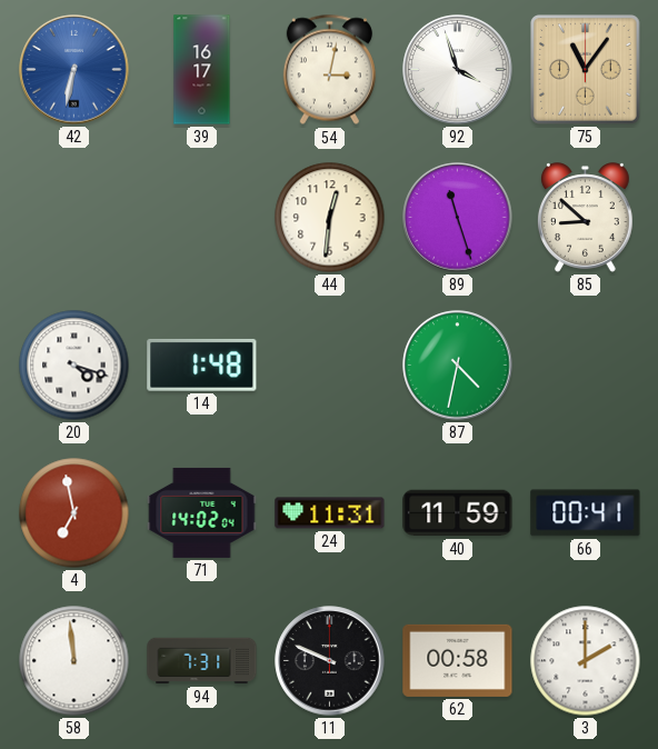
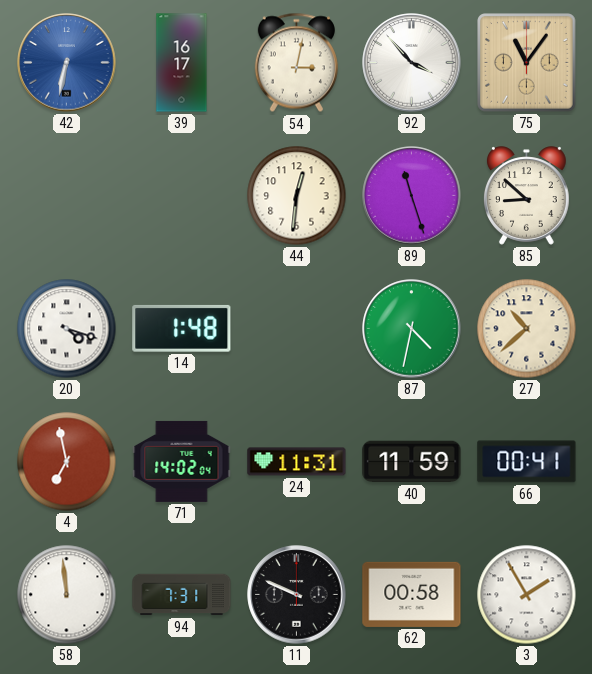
92: 3:57 -> 3:53 (412, 63)
27: none -> 10:38 (527, 329)
3: 2:00 -> 1:55 (527, 595)
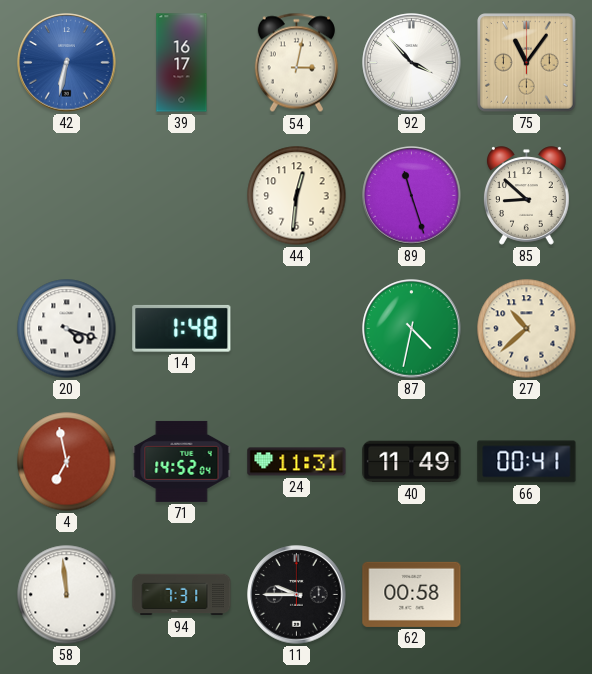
71: 14:02 -> 14:52 (182, 461)
40: 11:59 -> 11:49 (412, 462)
11: 9:49 -> 9:45 (297, 595)
3: 1:55 -> none (527, 595)
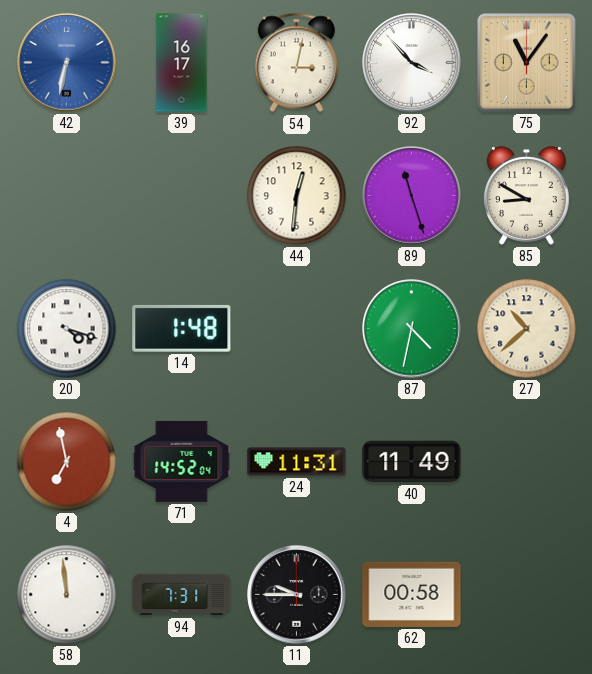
85: 8:52 -> 8:50 (526, 196)
66: 00:41 -> none (527, 462)
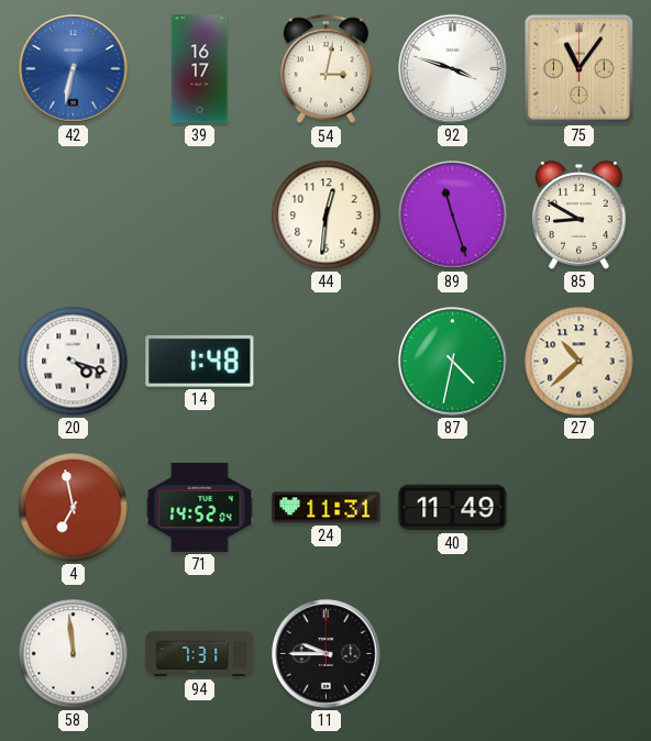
92: 3:53 -> 3:48 (453, 69)
62: 00:58 -> none (412, 594)
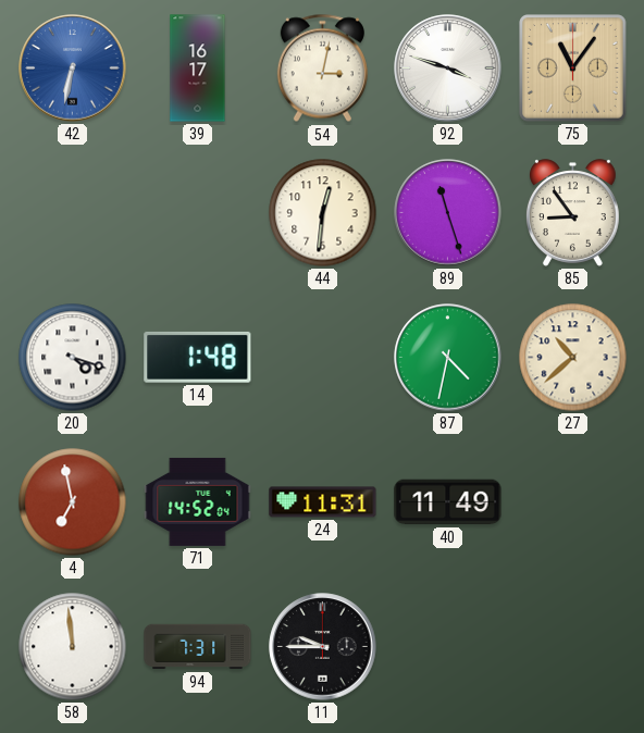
85: 8:50 -> 8:54 (572, 213)
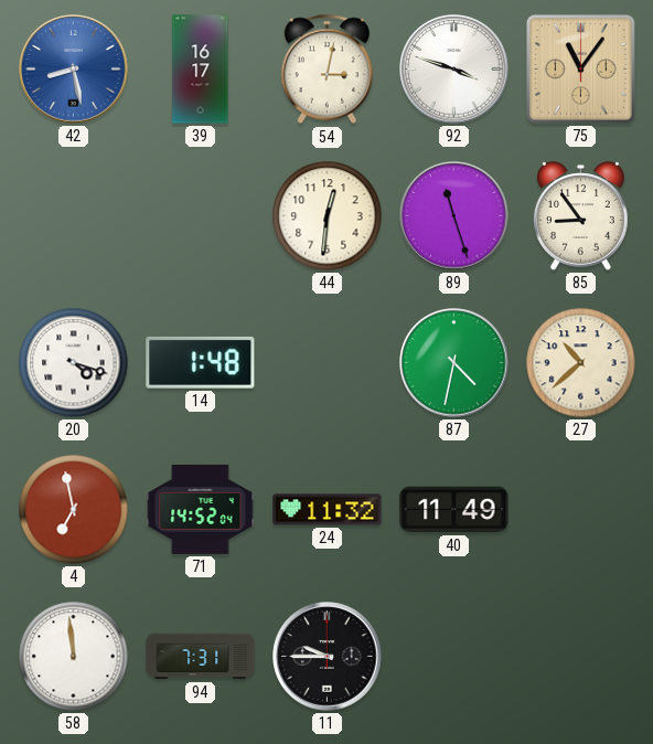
42: 6:32 -> 8:28 (74, 70)
24: 11:31 -> 11:32 (328, 510)
